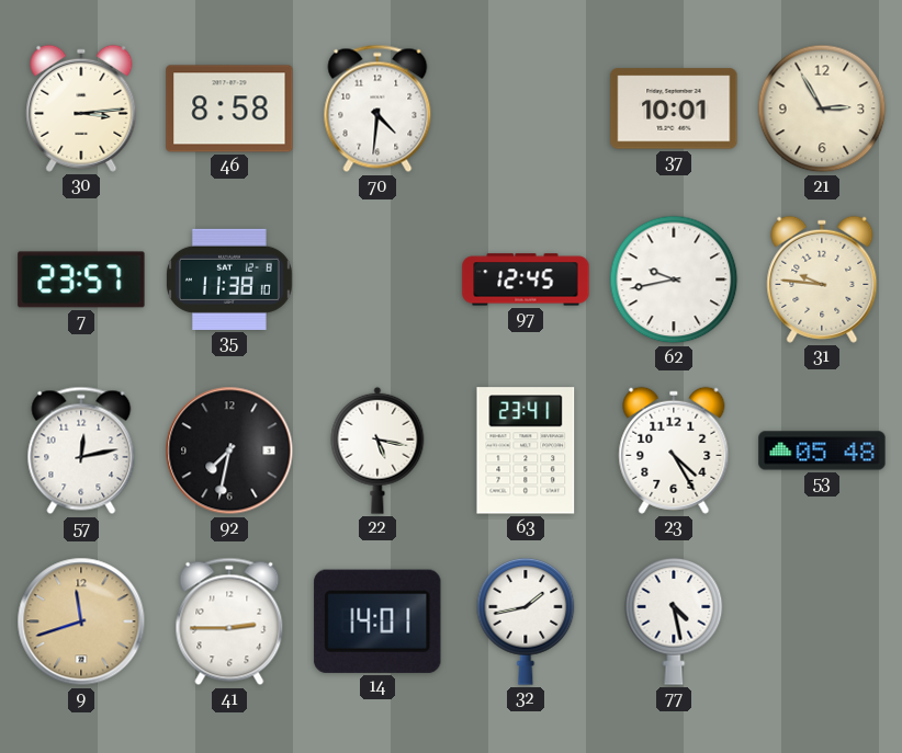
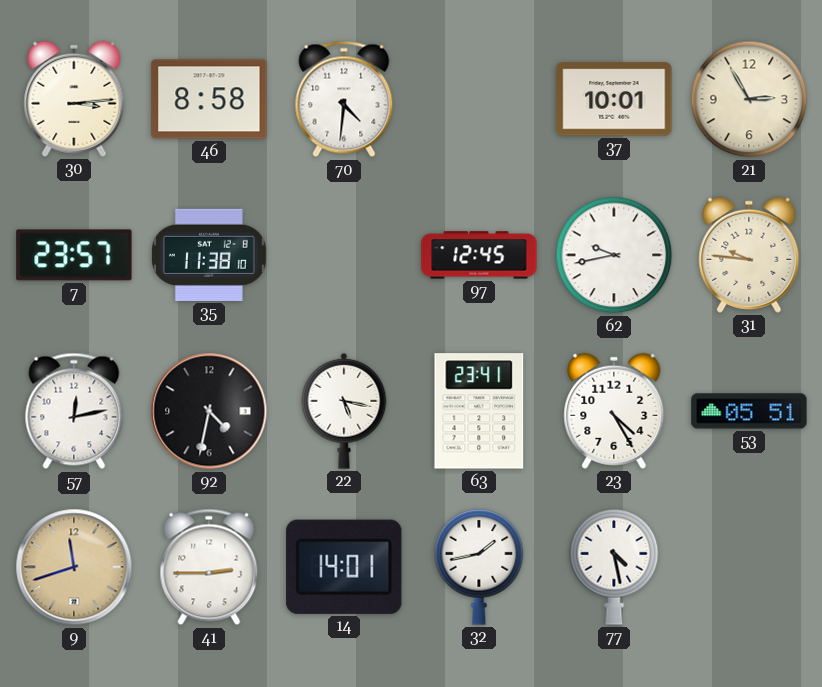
92: 7:32 -> 4:32 (209, 411)
53: 05:48 -> 05:51 (749, 411)
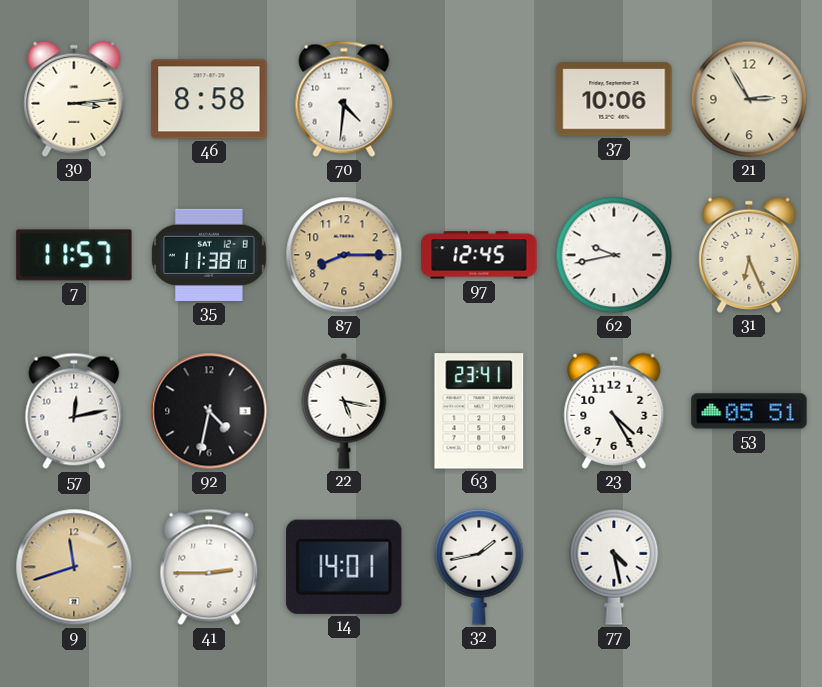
37: 10:01 -> 10:06 (614, 99)
7: 23:57 -> 11:57 (74, 255)
87: none -> 8:15 (344, 255)
31: 9:46 -> 6:26 (749, 255)
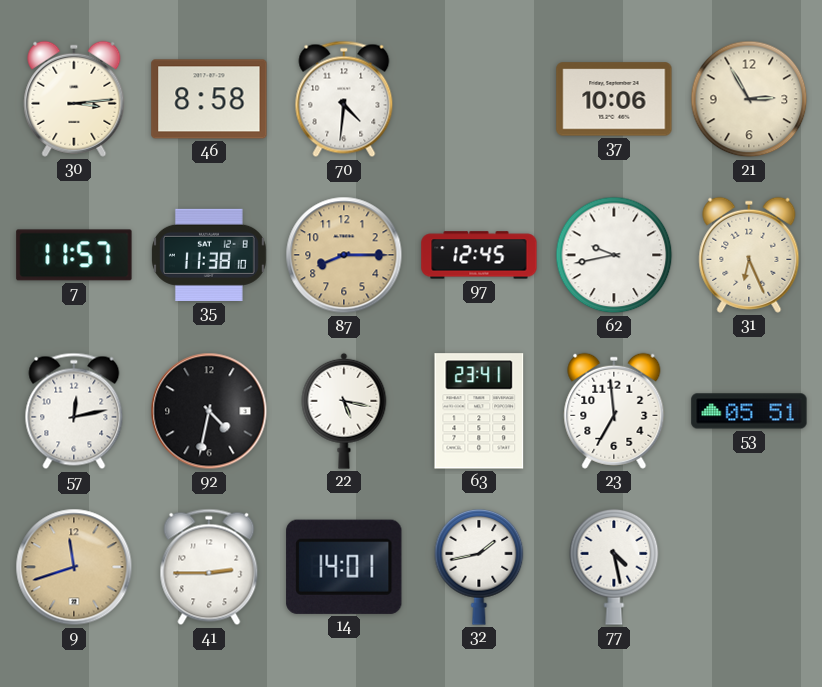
23: 4:25 -> 6:59 (614, 411)
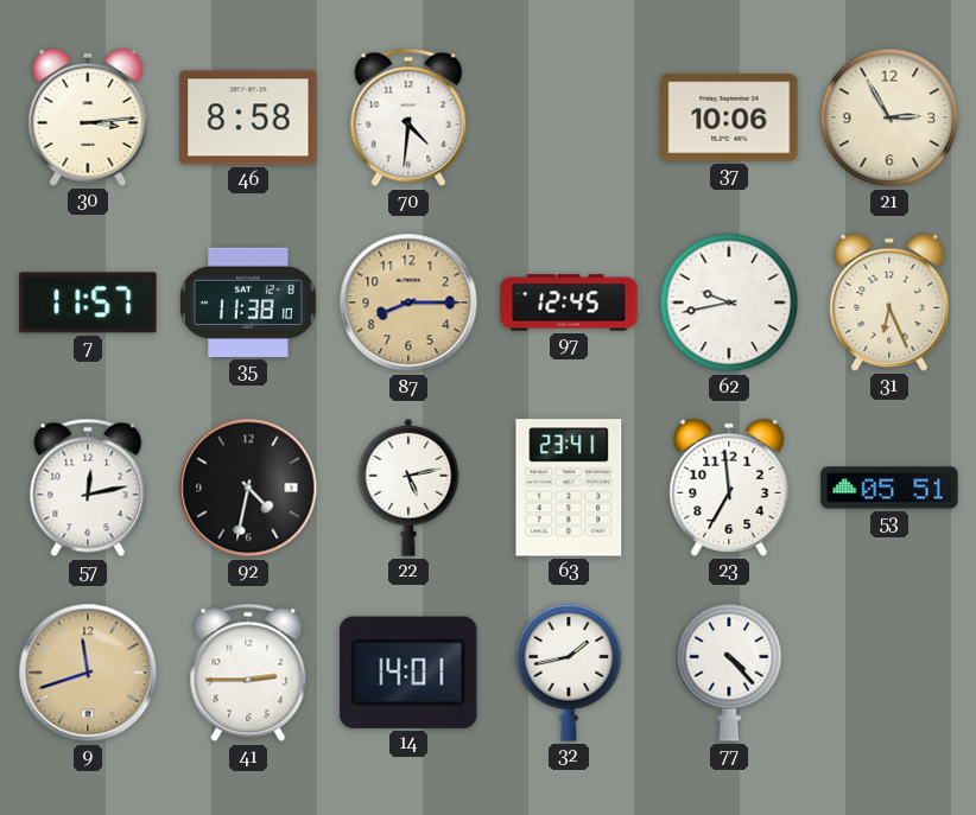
22: 5:17 -> 5:13 (408, 488)
77: 4:28 -> 4:23 (729, 673)
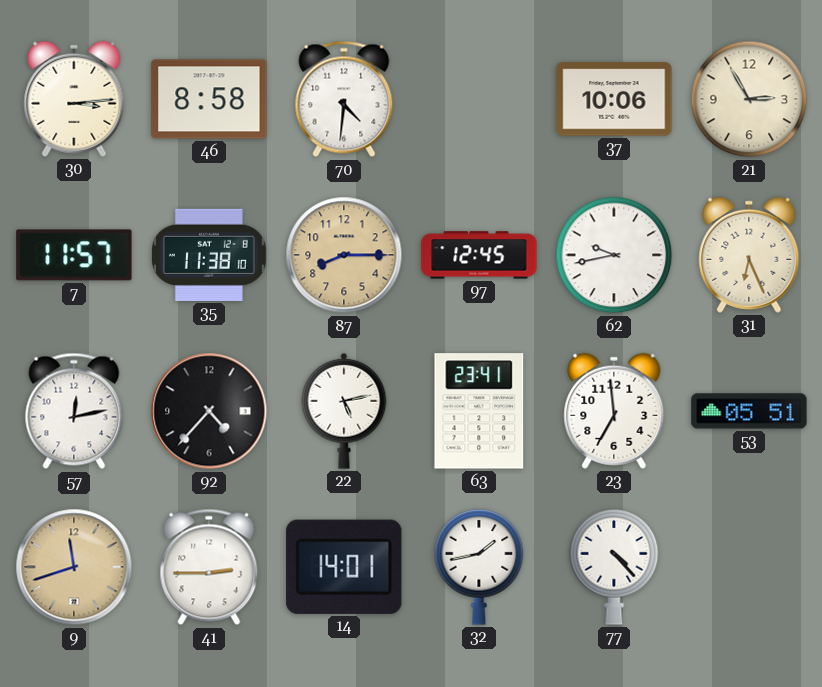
92: 4:32 -> 4:37 (209, 411)
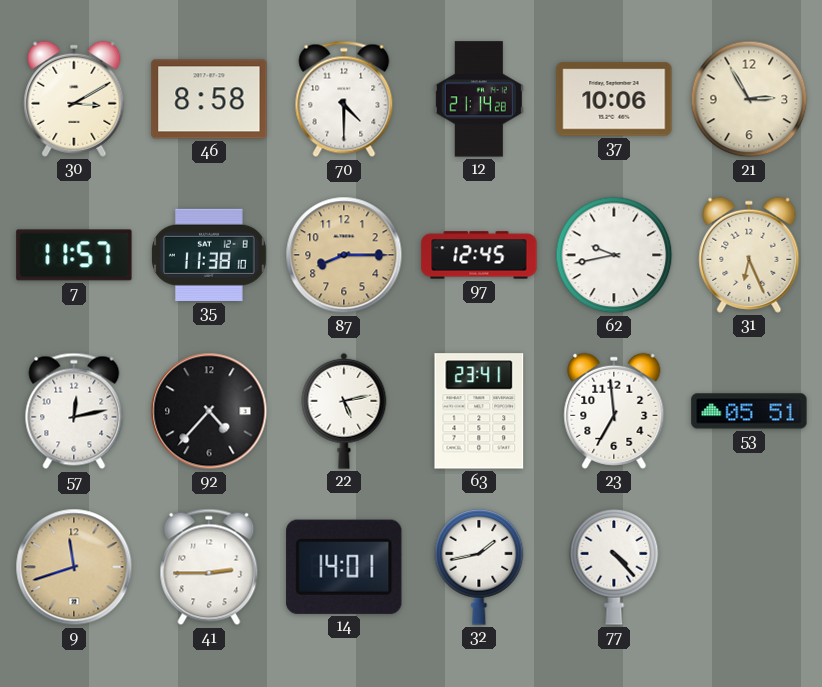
30: 3:14 -> 3:10 (74, 99)
70: 4:31 -> 4:30 (344, 99)
12: none -> 21:14 (479, 99)
